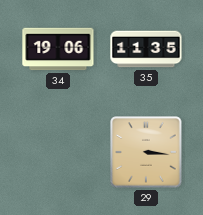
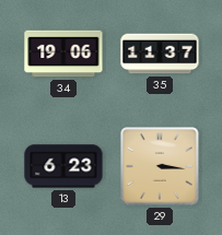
35: 11:35 -> 11:37 (160, 54)
13: none -> 6:23 (63, 166)
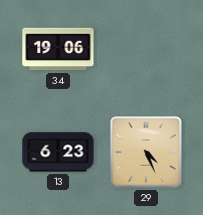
35: 11:37 -> none (160, 54)
29: 3:16 -> 4:26 (146, 152)
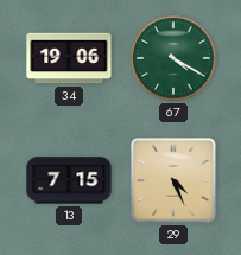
67: none -> 4:20 (173, 58)
13: 6:23 -> 7:15 (69, 180)
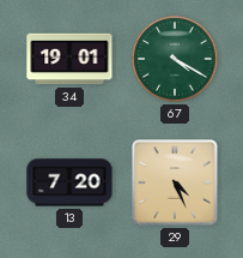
34: 19:06 -> 19:01 (69, 59)
13: 7:15 -> 7:20 (69, 182)
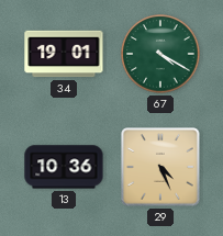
13: 7:20 -> 10:36 (64, 167)
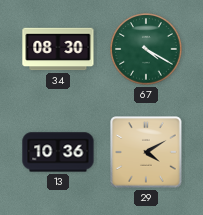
34: 19:01 -> 08:30 (58, 49)
29: 4:26 -> 4:10 (146, 152)
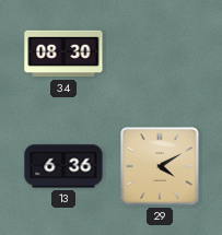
67: 4:20 -> none (146, 49)
13: 10:36 -> 6:36 (63, 166)
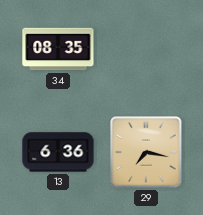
34: 08:30 -> 08:35 (58, 49)
29: 4:10 -> 7:17 (146, 152)
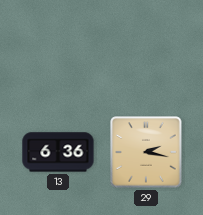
34: 08:35 -> none (58, 49)
29: 7:17 -> 2:17 (146, 152)
